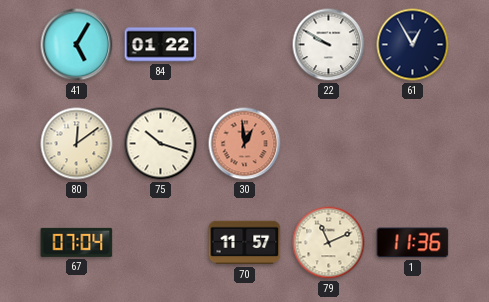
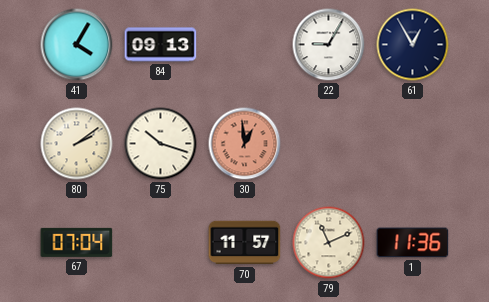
41: 5:05 -> 4:05 (77, 45)
84: 01:22 -> 09:13 (161, 45)
22: 9:50 -> 9:05 (329, 45)
80: 12:09 -> 2:09 (77, 144)
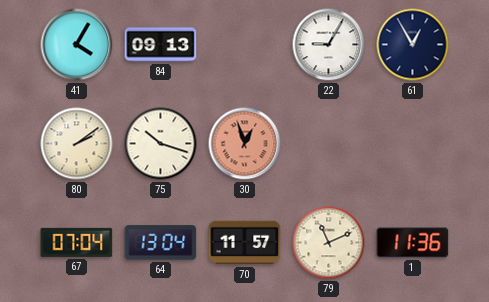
30: 12:59 -> 12:57 (245, 144)
64: none -> 13:04 (161, 243)
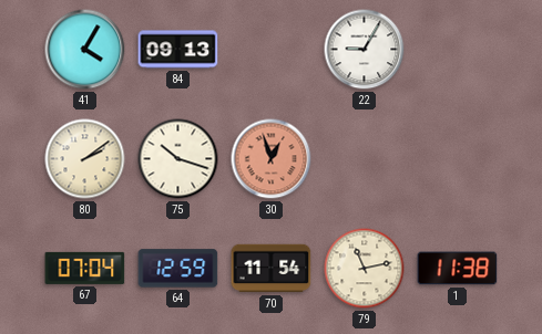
61: 12:55 -> none (413, 45)
64: 13:04 -> 12:59 (178, 269)
70: 11:57 -> 11:54 (272, 269)
79: 11:11 -> 11:13 (365, 269)
1: 11:36 -> 11:38 (458, 269)
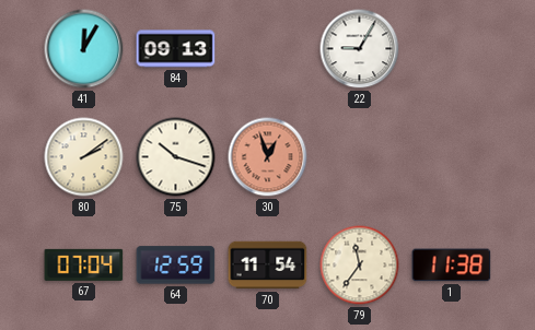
41: 4:05 -> 12:05 (84, 49)
79: 11:13 -> 11:36 (360, 266)
